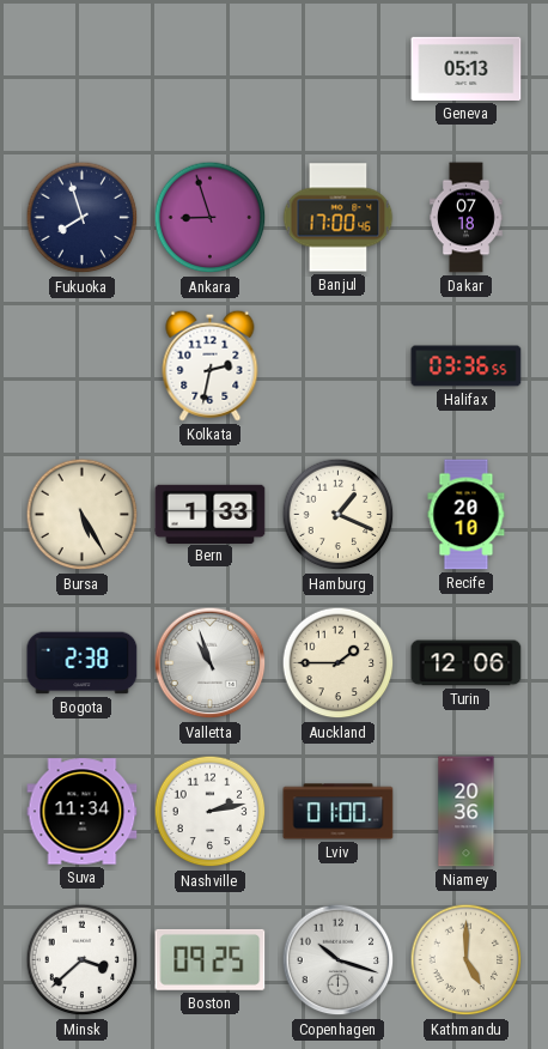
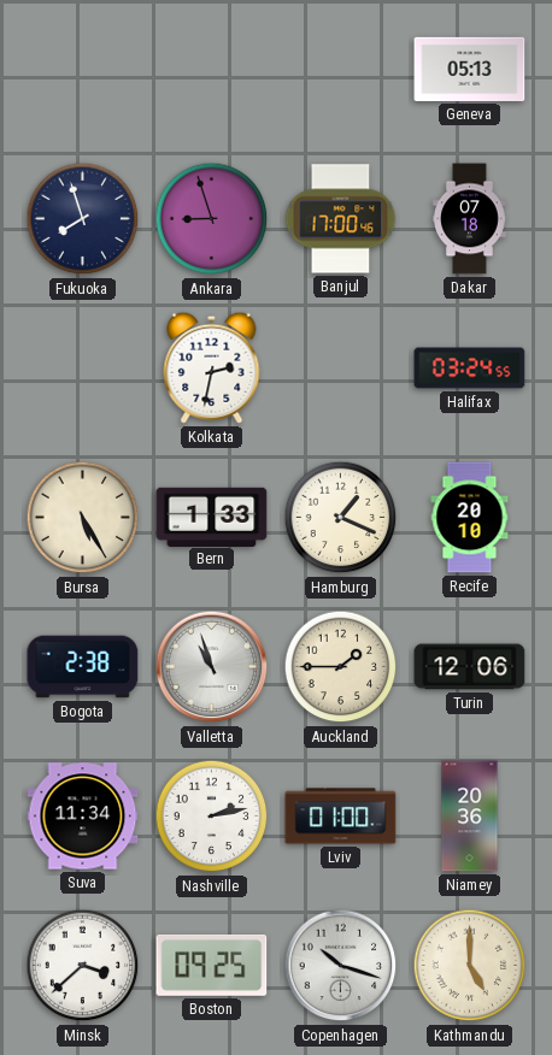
Halifax: 03:36 -> 03:24 (470, 369)
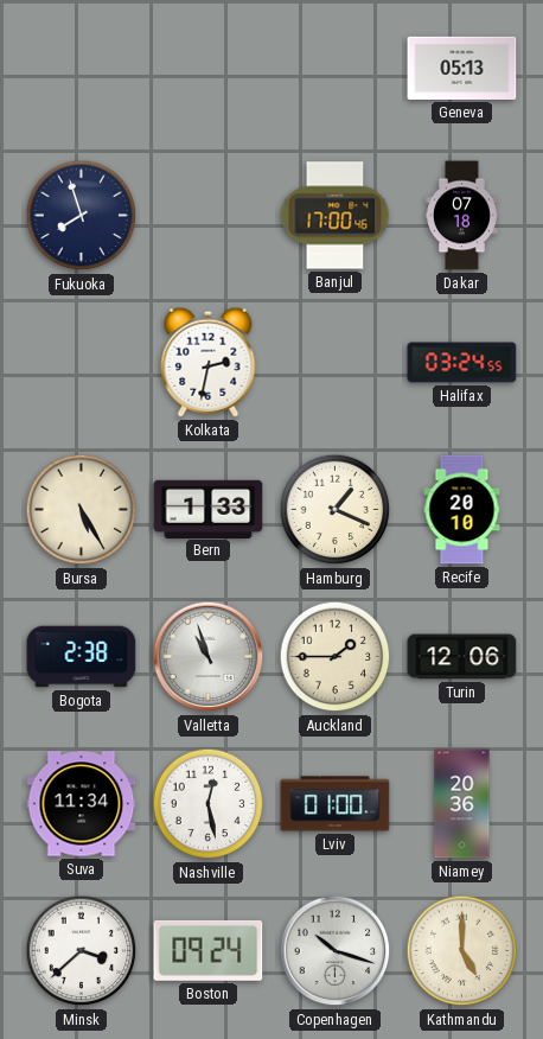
Ankara: 8:57 -> none (212, 219)
Nashville: 2:13 -> 12:28 (209, 804)
Boston: 09:25 -> 09:24 (209, 950)
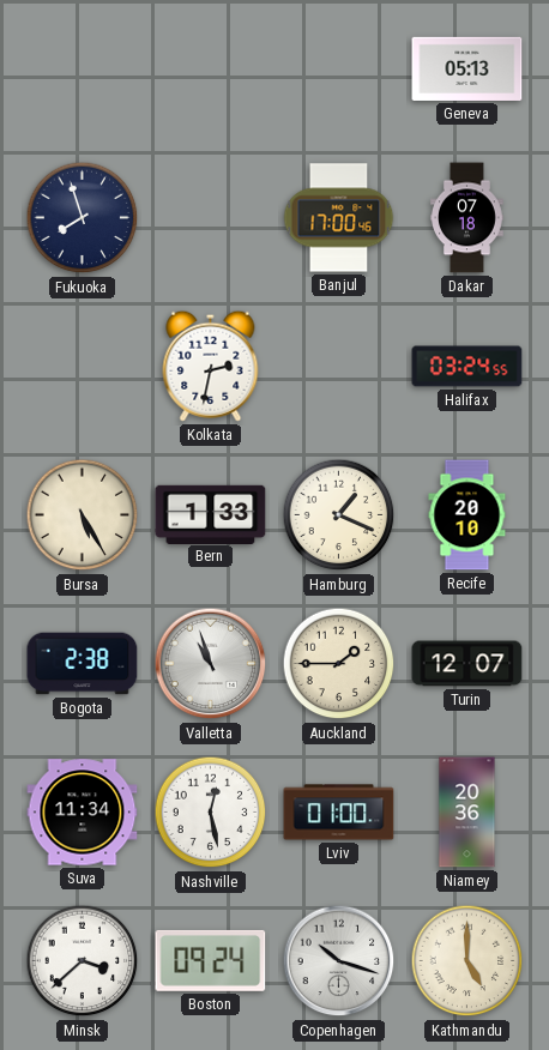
Turin: 12:06 -> 12:07 (467, 664)
